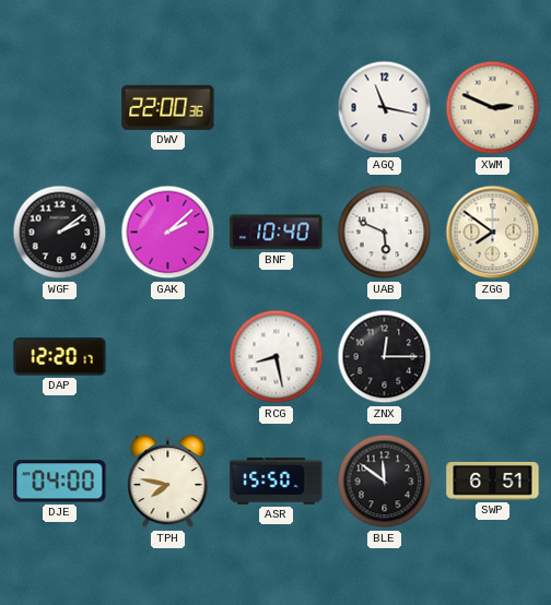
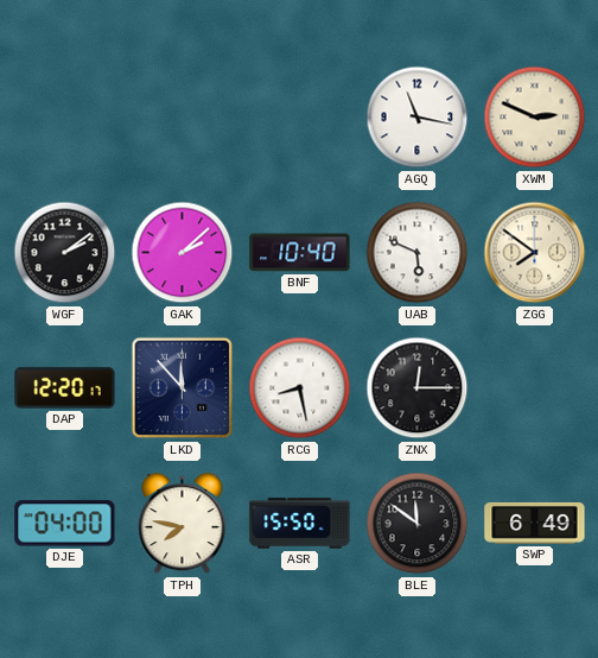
DWV: 22:00 -> none (168, 107)
LKD: none -> 11:53 (183, 388)
SWP: 6:51 -> 6:49 (535, 523)
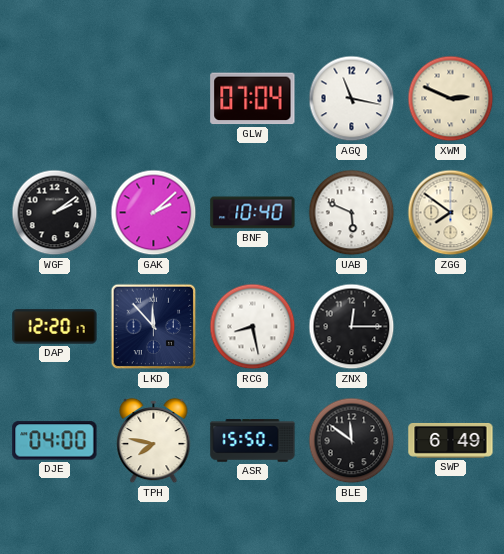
GLW: none -> 07:04 (253, 99)
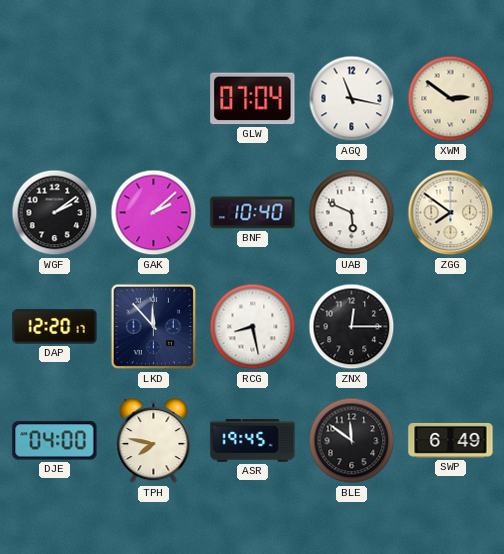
XWM: 2:49 -> 2:51 (451, 99)
ASR: 15:50 -> 19:45 (253, 441)
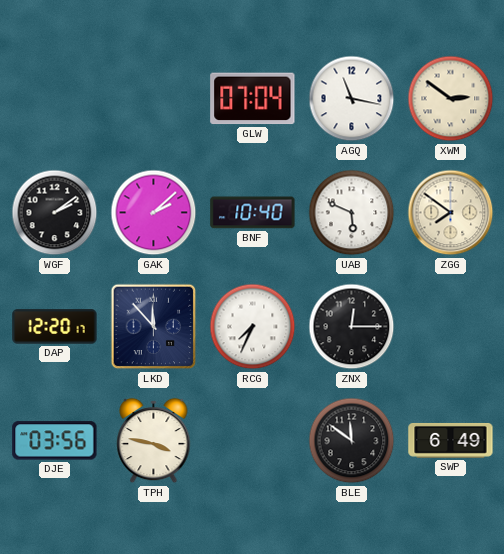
RCG: 8:28 -> 7:34 (253, 327)
DJE: 04:00 -> 03:56 (55, 441)
TPH: 7:47 -> 3:47 (154, 441)
ASR: 19:45 -> none (253, 441)
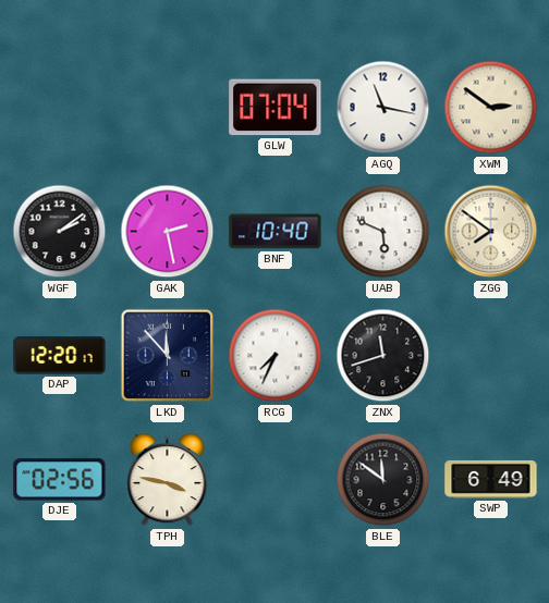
GAK: 2:08 -> 2:28 (168, 232)
ZNX: 12:15 -> 11:42 (383, 356)
DJE: 03:56 -> 02:56 (60, 480)
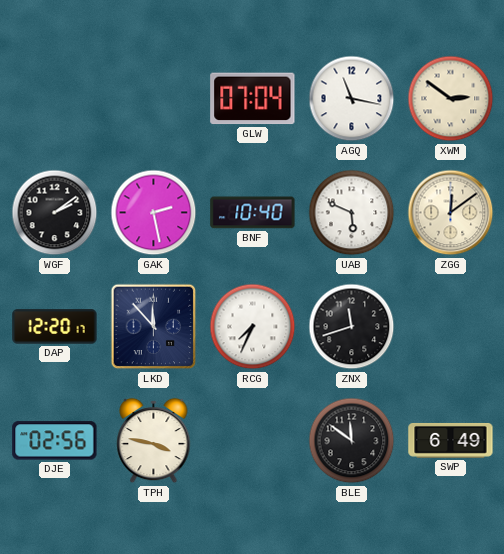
ZGG: 7:51 -> 12:09 (451, 213)
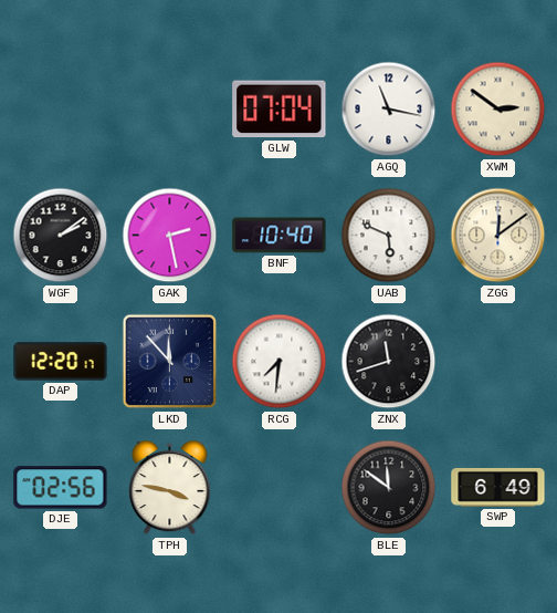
RCG: 7:34 -> 7:31 (280, 362)
